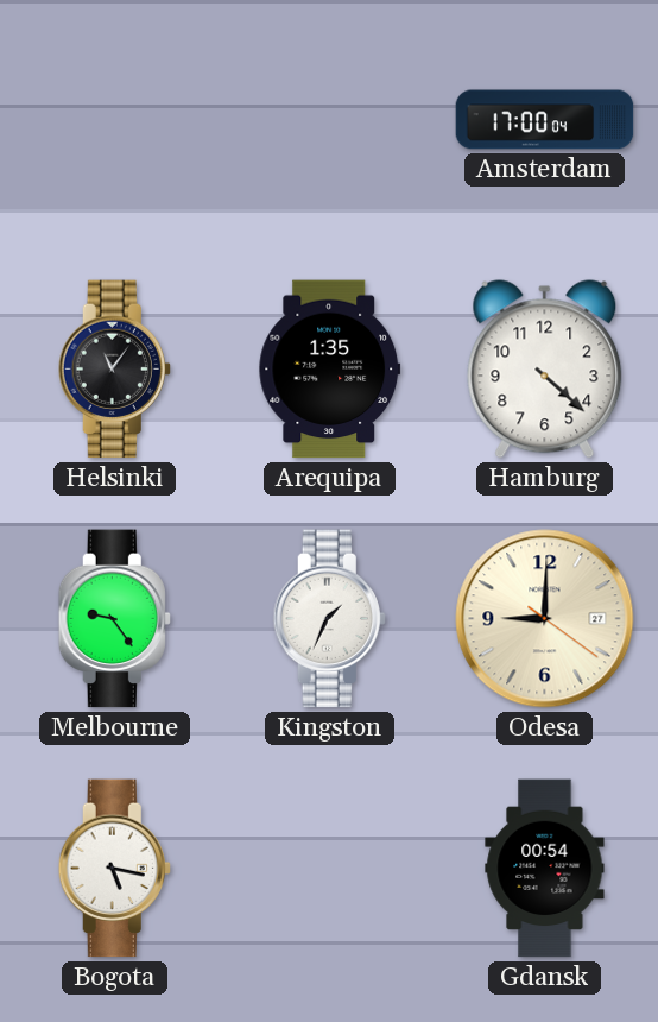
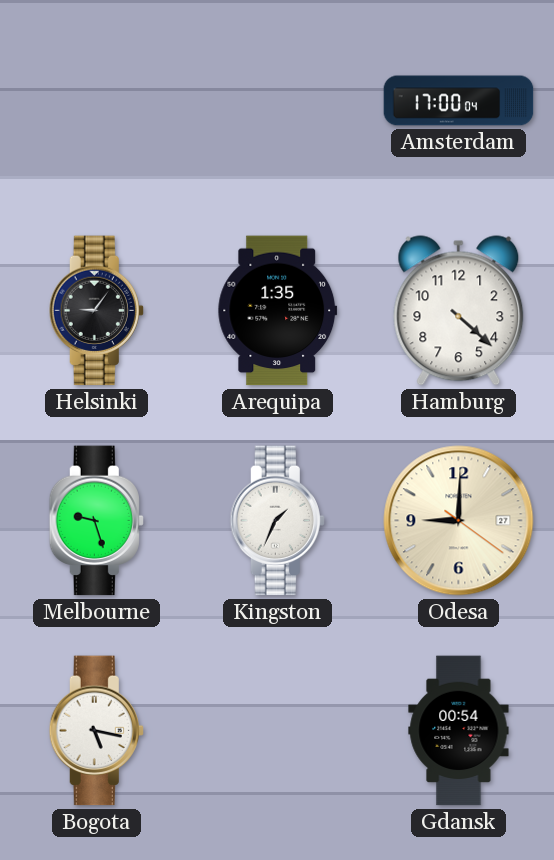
Helsinki: 11:06 -> 9:06 (96, 311)
Melbourne: 9:24 -> 9:27 (96, 521)
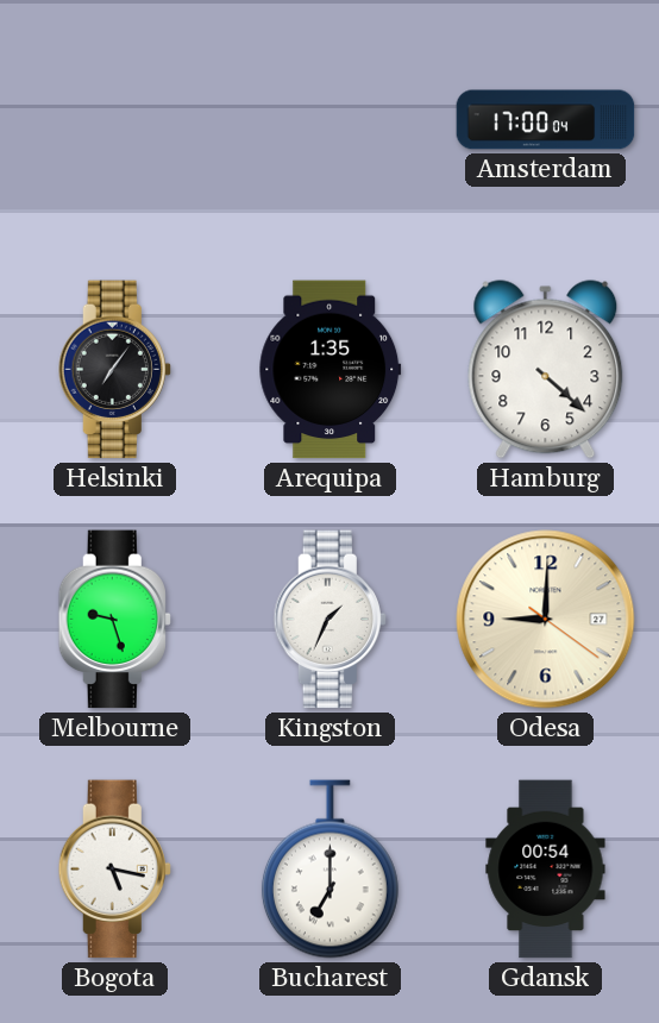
Helsinki: 9:06 -> 7:06 (114, 370)
Bucharest: none -> 7:00 (329, 870)
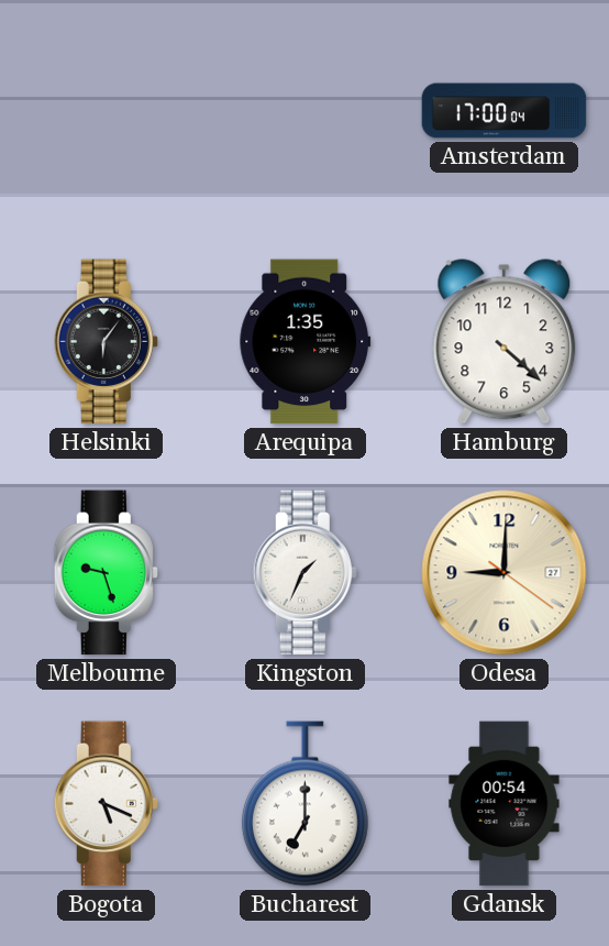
Helsinki: 7:06 -> 6:06 (106, 342)
Bogota: 5:17 -> 5:19 (106, 804)
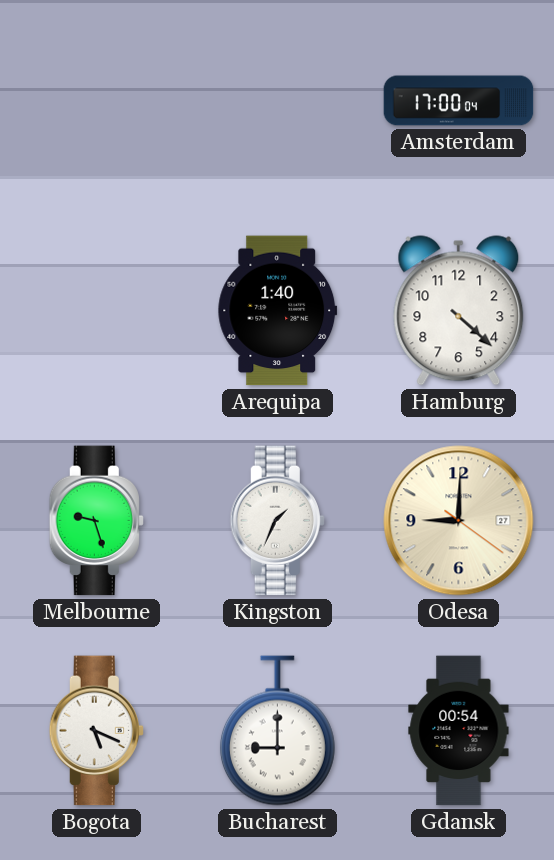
Helsinki: 6:06 -> none (106, 342)
Arequipa: 1:35 -> 1:40 (278, 311)
Bucharest: 7:00 -> 9:00 (277, 731)
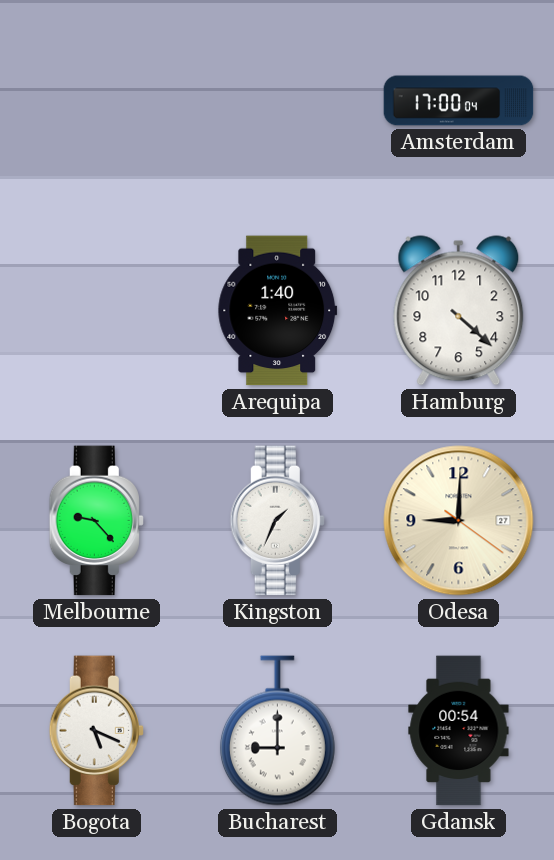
Melbourne: 9:27 -> 9:23 (96, 521)
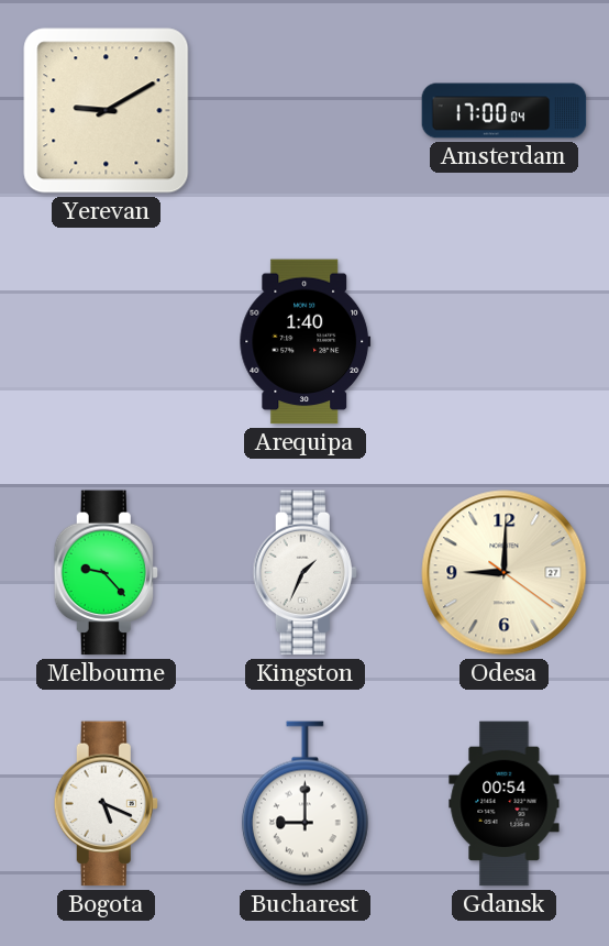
Yerevan: none -> 9:10 (107, 111)
Hamburg: 4:22 -> none (459, 311)
